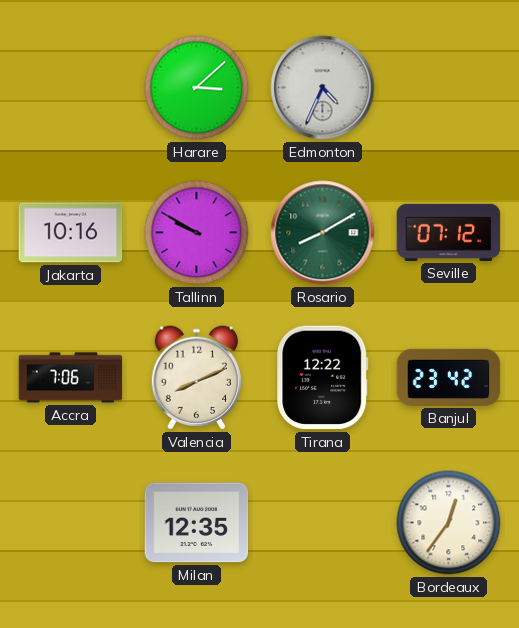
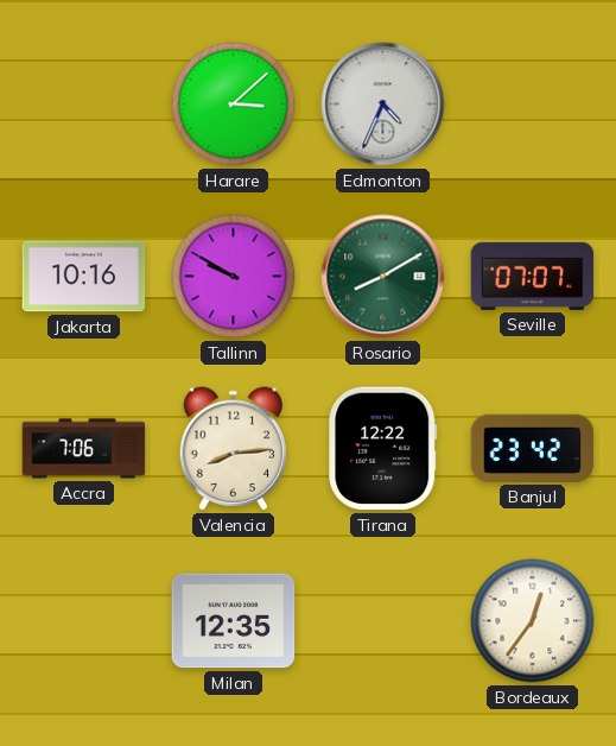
Seville: 07:12 -> 07:07 (533, 276)
Valencia: 8:11 -> 8:14 (233, 449)
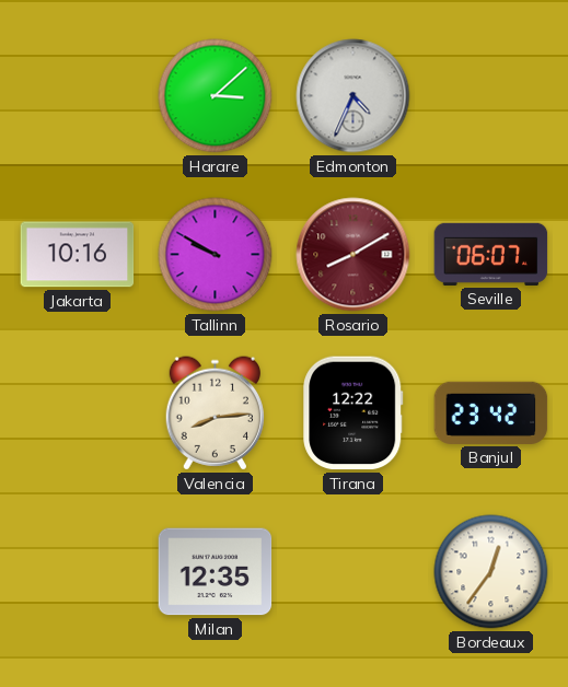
Rosario dial: green -> burgundy (353, 255)
Seville: 07:07 -> 06:07 (491, 254)
Accra: 7:06 -> none (84, 449)
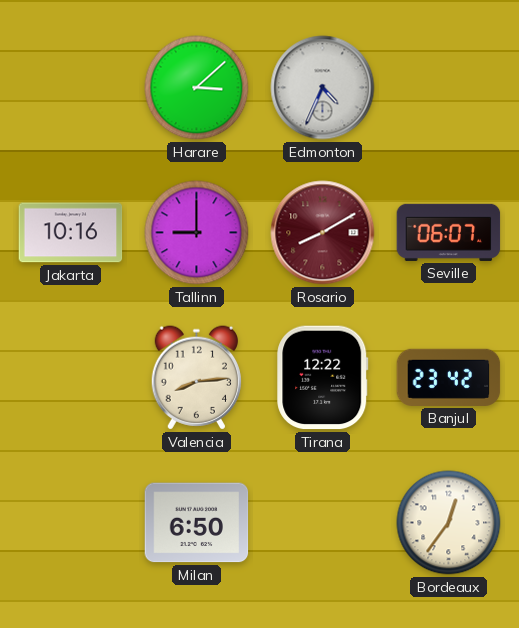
Tallinn: 9:50 -> 9:00 (197, 233)
Milan: 12:35 -> 6:50 (197, 523)
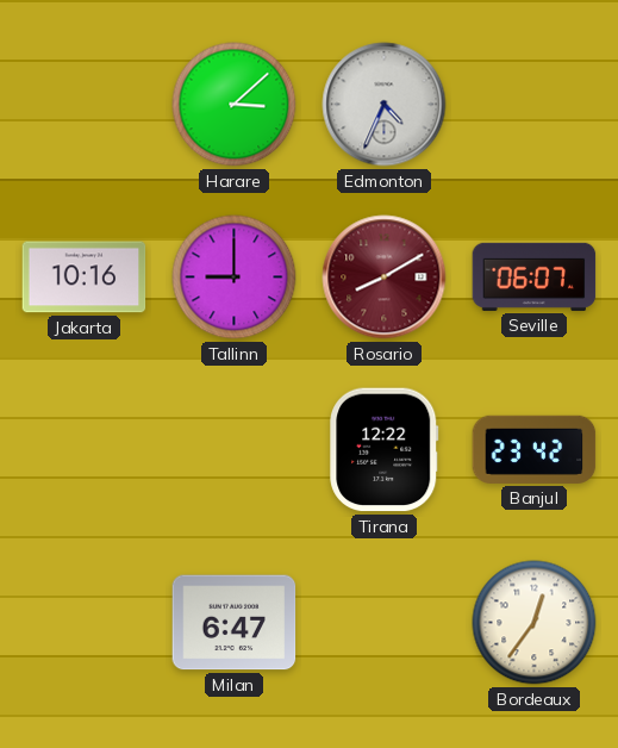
Valencia: 8:14 -> none (196, 378)
Milan: 6:50 -> 6:47 (235, 623)
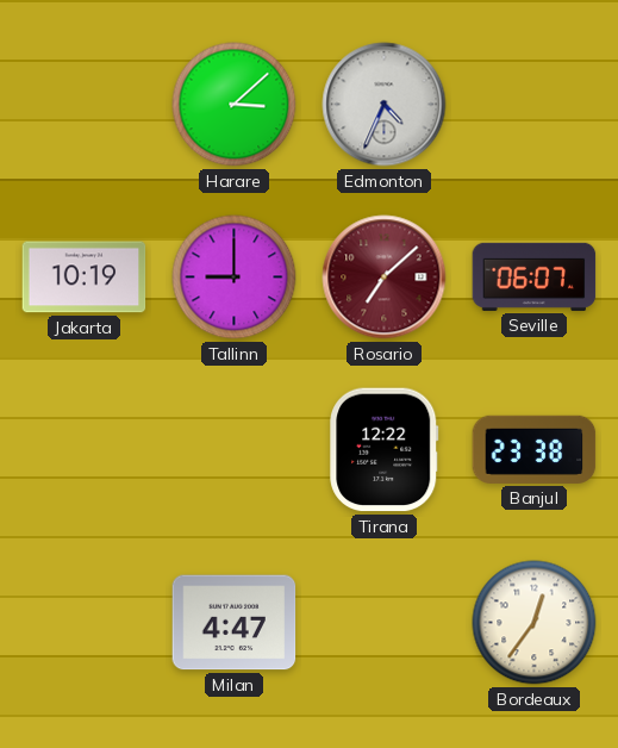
Jakarta: 10:16 -> 10:19 (85, 278)
Rosario: 8:10 -> 7:08 (385, 278)
Banjul: 23:42 -> 23:38 (535, 449)
Milan: 6:47 -> 4:47 (235, 623)
